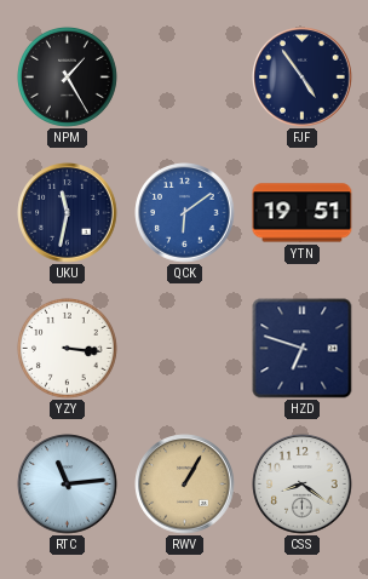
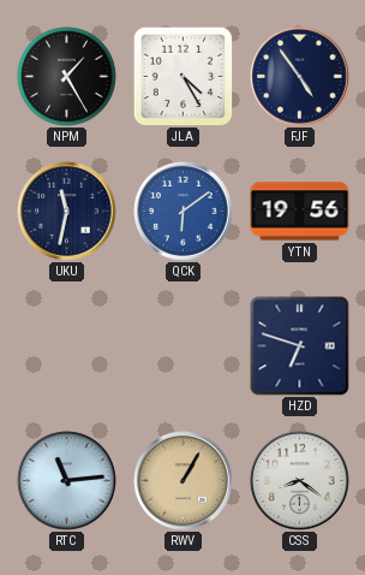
JLA: none -> 4:25 (182, 76)
YTN: 19:51 -> 19:56 (300, 212)
YZY: 3:16 -> none (67, 348)
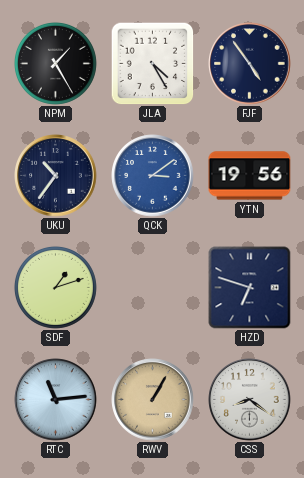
UKU: 11:32 -> 10:36 (56, 176)
QCK: 6:09 -> 3:09 (153, 176)
SDF: none -> 1:12 (55, 287)
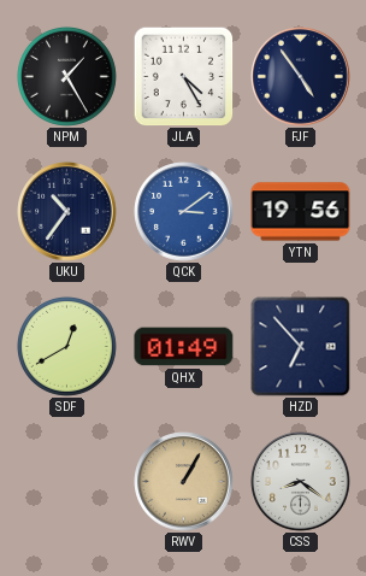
SDF: 1:12 -> 12:40 (66, 346)
QHX: none -> 01:49 (184, 347)
HZD: 6:48 -> 6:53 (301, 347)
RTC: 11:14 -> none (56, 400)
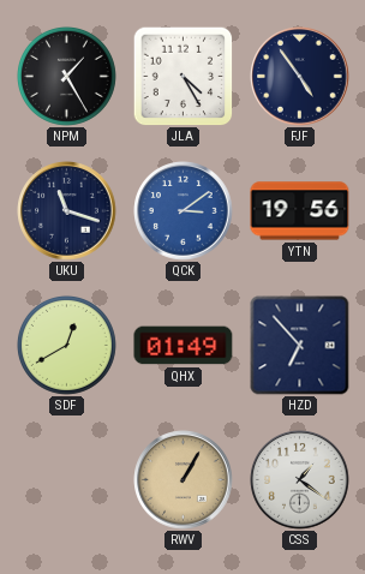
UKU: 10:36 -> 11:18 (67, 211)
CSS: 8:21 -> 1:21 (300, 480)
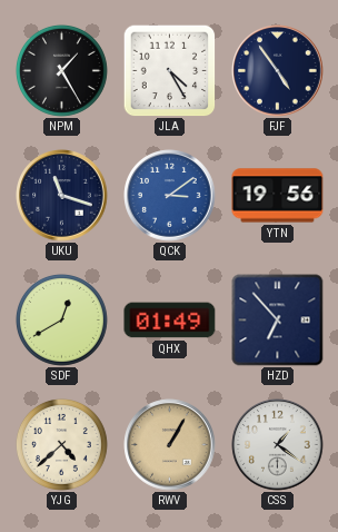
YJG: none -> 4:38 (61, 444)
